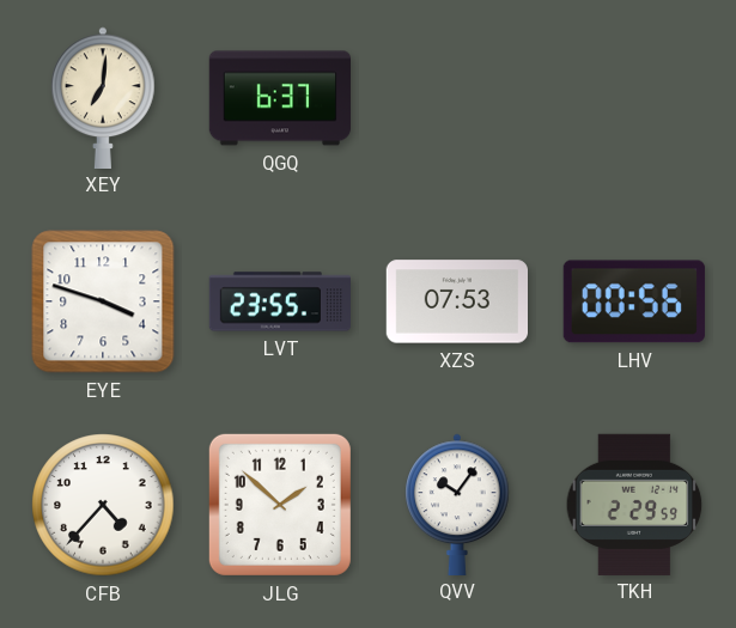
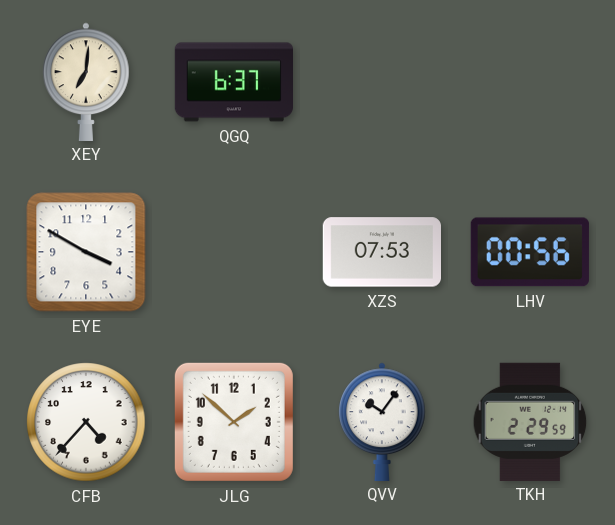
EYE: 3:48 -> 3:50 (86, 252)
LVT: 23:55 -> none (279, 301)
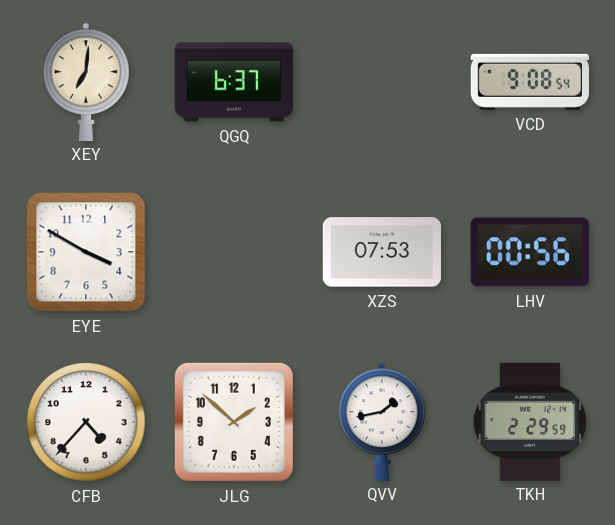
VCD: none -> 9:08 (530, 82)
QVV: 10:06 -> 1:43 (382, 421)
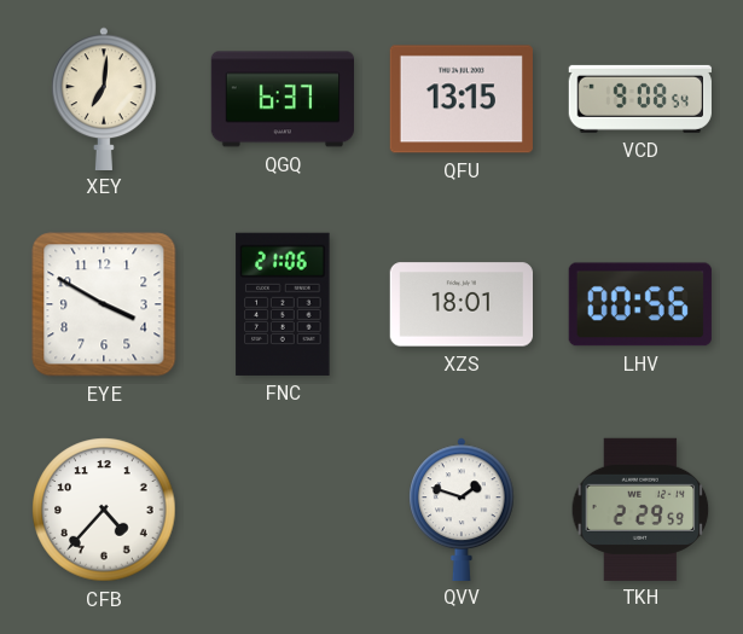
QFU: none -> 13:15 (462, 99)
FNC: none -> 21:06 (283, 304)
XZS: 07:53 -> 18:01 (460, 304)
JLG: 1:52 -> none (234, 422)
QVV: 1:43 -> 1:48 (462, 508)
